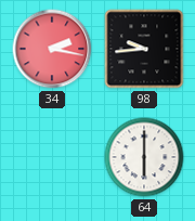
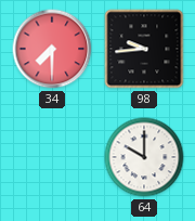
34: 2:17 -> 7:30 (52, 49)
64: 6:00 -> 10:00 (144, 157)
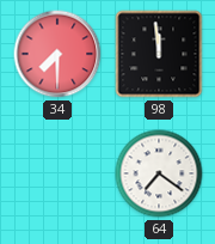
98: 9:44 -> 11:59 (159, 54)
64: 10:00 -> 7:21 (159, 173)
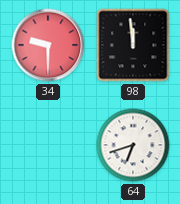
34: 7:30 -> 9:30 (48, 45)
64: 7:21 -> 6:42 (133, 145)
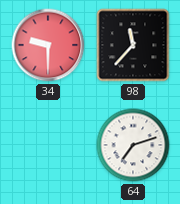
98: 11:59 -> 11:37 (133, 45)
64: 6:42 -> 7:12 (133, 145)
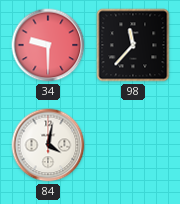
84: none -> 4:02 (48, 145)
64: 7:12 -> none (133, 145)
